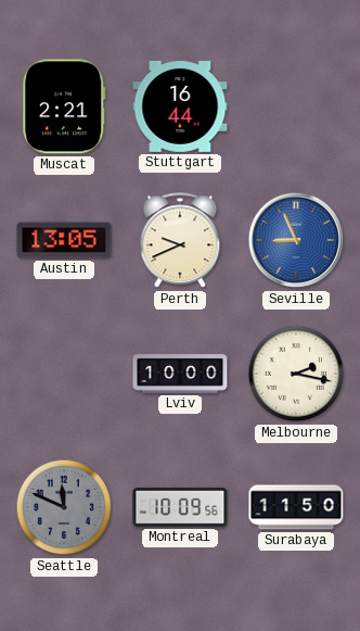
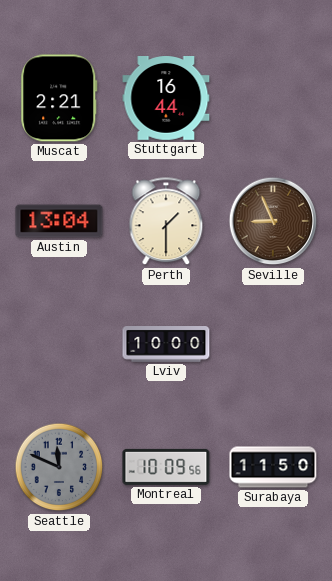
Austin: 13:05 -> 13:04 (59, 221)
Perth: 9:41 -> 1:30 (166, 222)
Seville dial: blue -> brown (273, 221)
Melbourne: 2:17 -> none (296, 374)
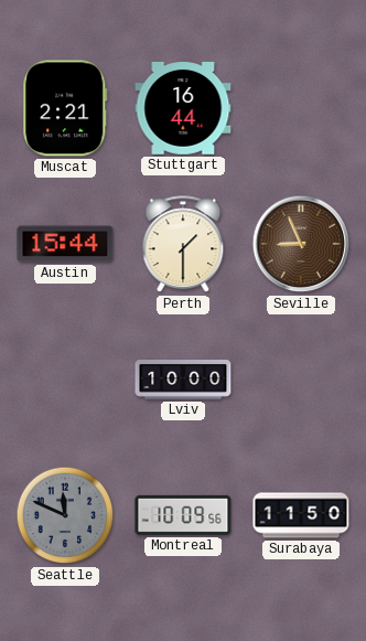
Austin: 13:04 -> 15:44 (65, 244)
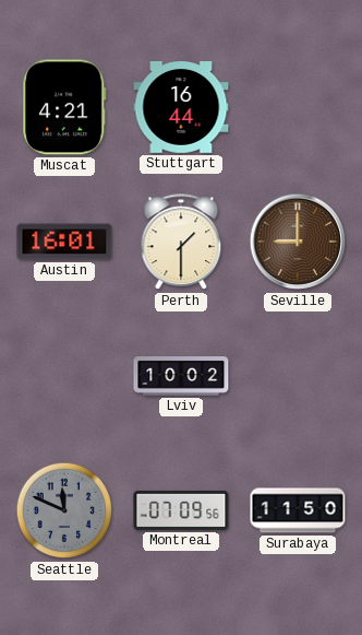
Muscat: 2:21 -> 4:21 (64, 107)
Austin: 15:44 -> 16:01 (64, 242)
Seville: 8:56 -> 9:00 (298, 242)
Lviv: 10:00 -> 10:02 (181, 377)
Montreal: 10:09 -> 07:09 (181, 510)
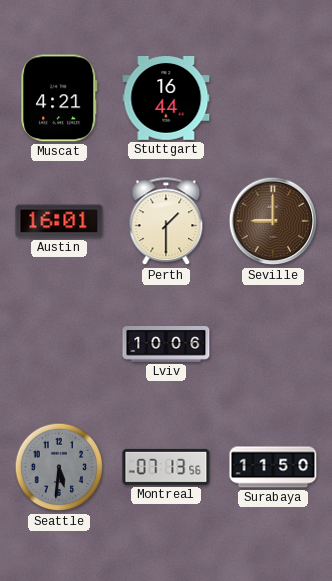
Lviv: 10:02 -> 10:06 (166, 345)
Seattle: 11:49 -> 5:31 (59, 467)
Montreal: 07:09 -> 07:13 (166, 467)
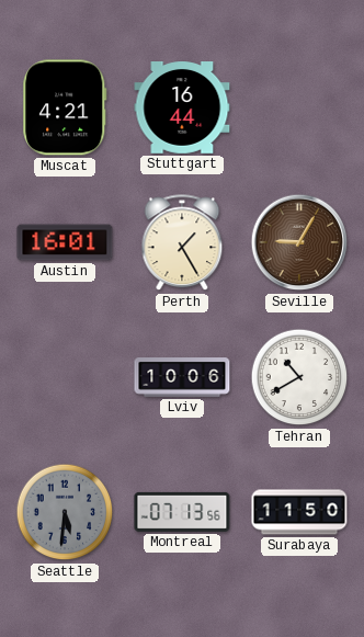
Perth: 1:30 -> 1:25 (182, 243)
Seville: 9:00 -> 9:05 (299, 242)
Tehran: none -> 10:40 (299, 377)
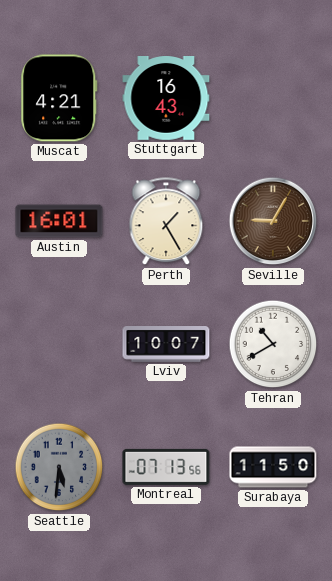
Stuttgart: 16:44 -> 16:43 (166, 99)
Lviv: 10:06 -> 10:07 (166, 345)
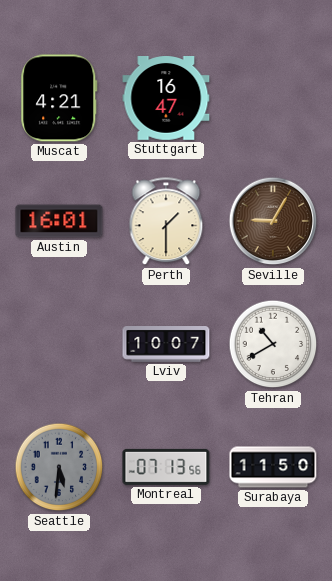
Stuttgart: 16:43 -> 16:47 (166, 99)
Perth: 1:25 -> 1:30 (166, 222)
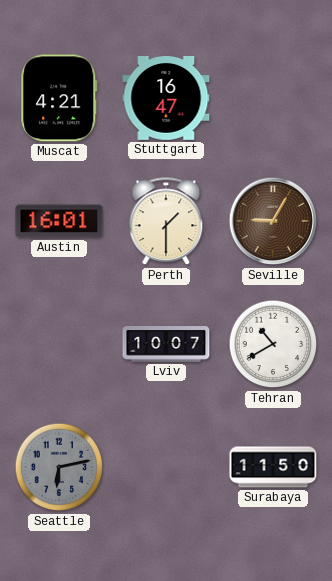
Seattle: 5:31 -> 6:13 (59, 467)
Montreal: 07:13 -> none (166, 467)
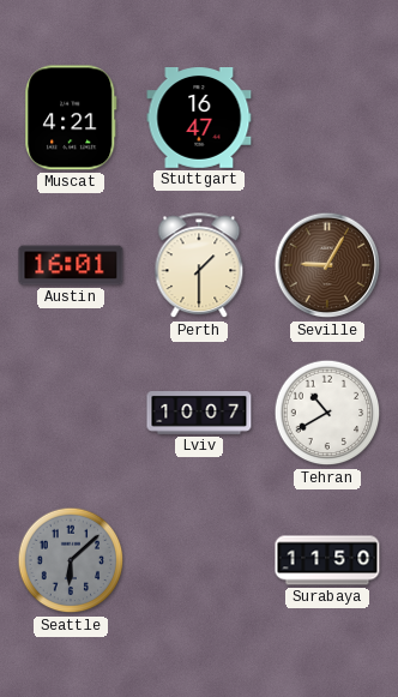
Seattle: 6:13 -> 6:08 (71, 560)
